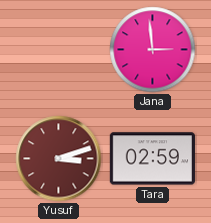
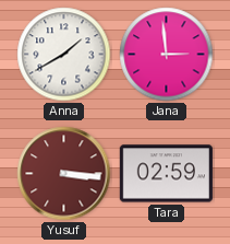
Anna: none -> 1:40 (64, 55)
Yusuf: 3:12 -> 3:16 (64, 174)
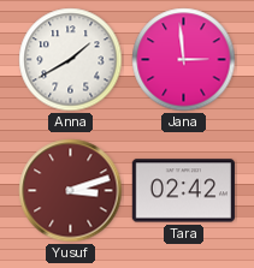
Yusuf: 3:16 -> 3:12 (71, 191)
Tara: 02:59 -> 02:42 (183, 191)
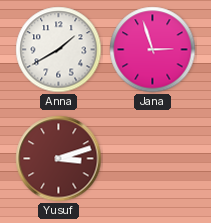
Jana: 2:59 -> 2:57 (153, 50)
Tara: 02:42 -> none (183, 191)
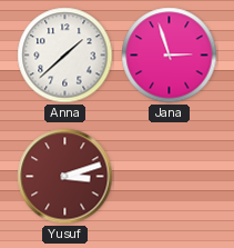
Anna: 1:40 -> 1:38 (65, 56)
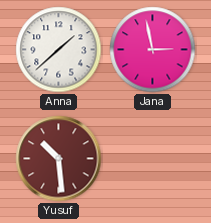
Jana: 2:57 -> 2:58 (153, 50)
Yusuf: 3:12 -> 10:29 (59, 159)
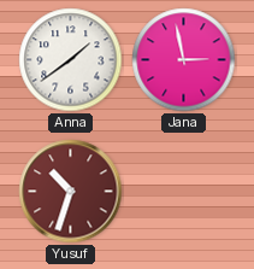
Anna: 1:38 -> 1:39 (71, 60)
Yusuf: 10:29 -> 10:33 (71, 192)
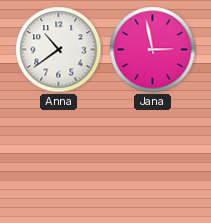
Anna: 1:39 -> 10:39 (59, 50)
Yusuf: 10:33 -> none (71, 192)
